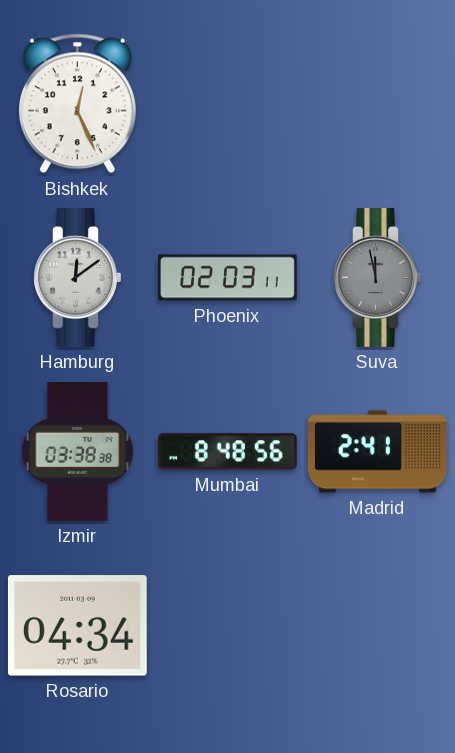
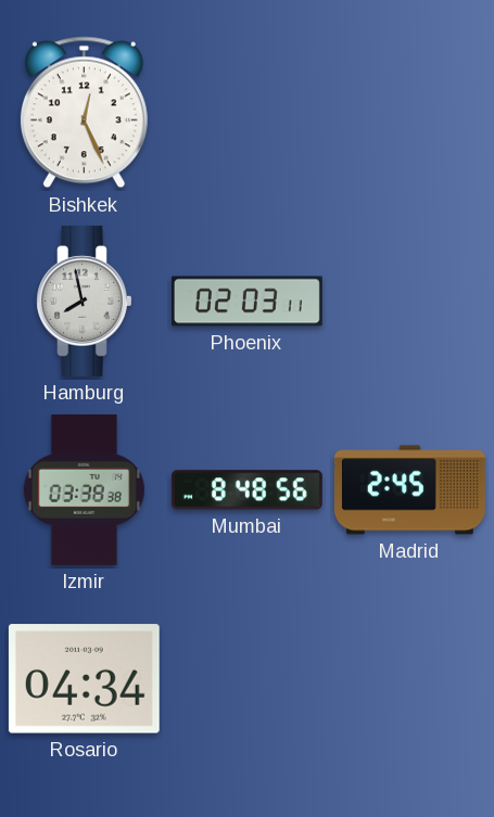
Hamburg: 12:09 -> 7:58 (85, 301)
Suva: 11:58 -> none (378, 277)
Madrid: 2:41 -> 2:45 (410, 490)
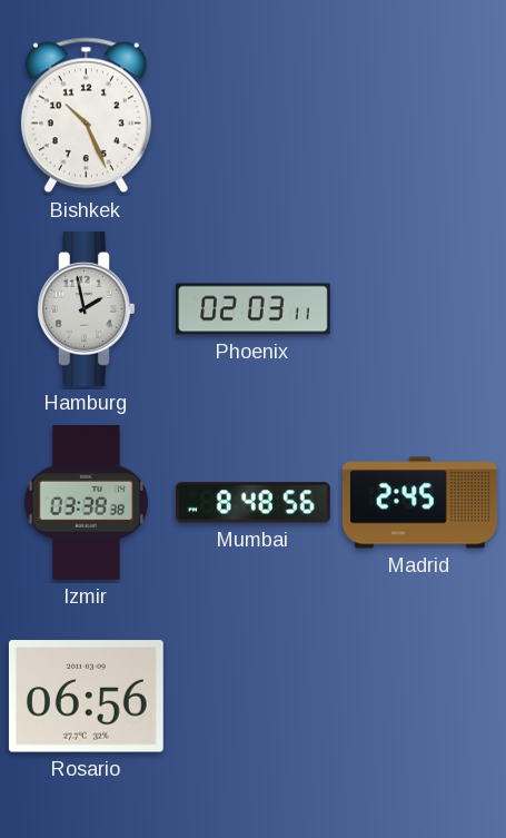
Bishkek: 12:26 -> 10:26 (86, 116)
Hamburg: 7:58 -> 1:58 (87, 308)
Rosario: 04:34 -> 06:56 (86, 697)
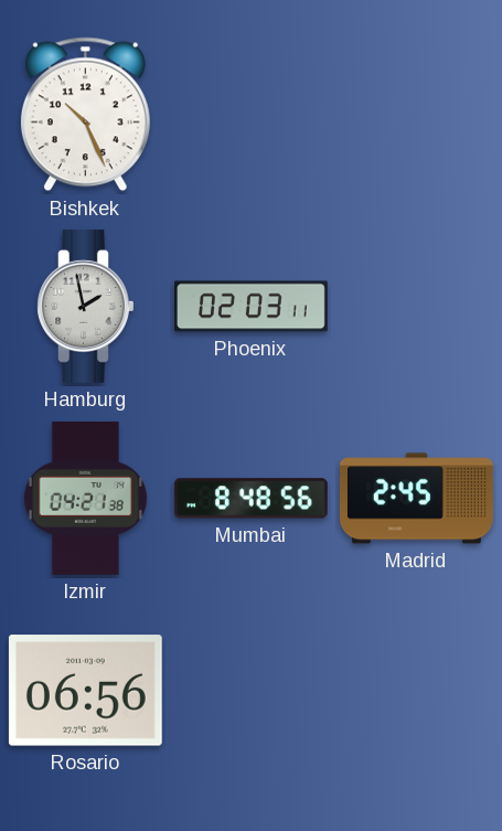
Izmir: 03:38 -> 04:21 (85, 498)
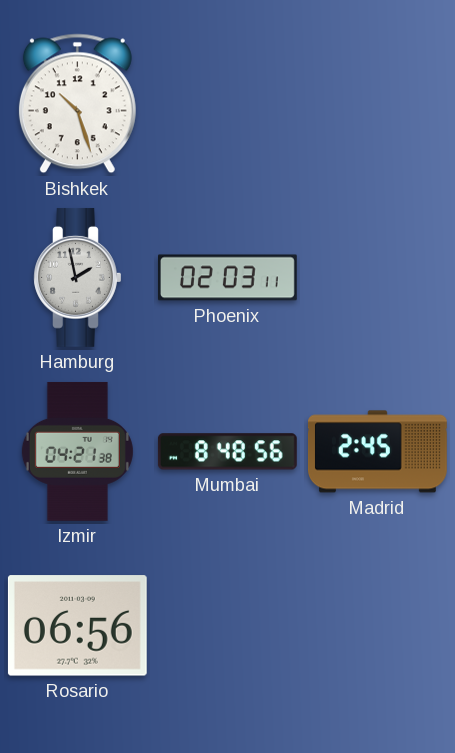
Bishkek: 10:26 -> 10:27 (77, 104)
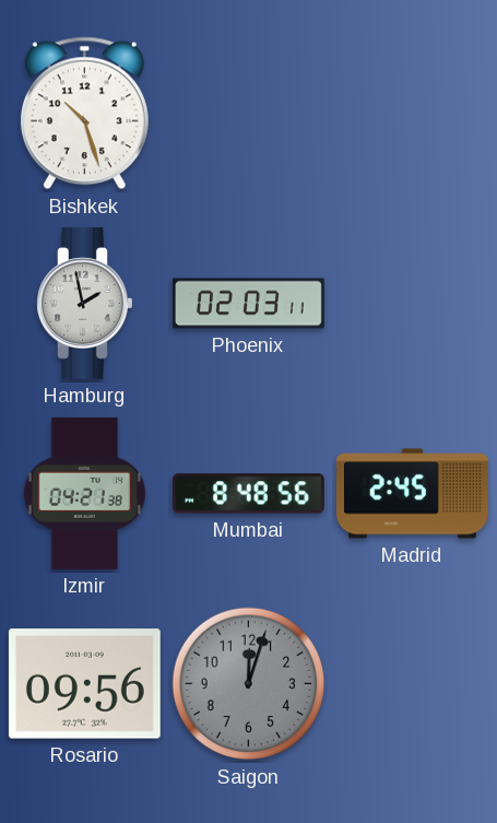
Rosario: 06:56 -> 09:56 (84, 684)
Saigon: none -> 12:03 (249, 684)
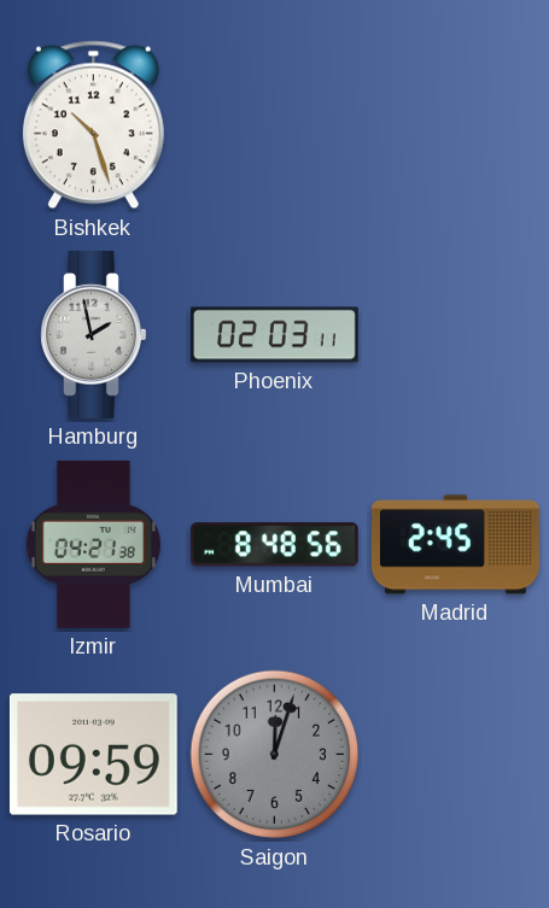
Rosario: 09:56 -> 09:59 (93, 755)
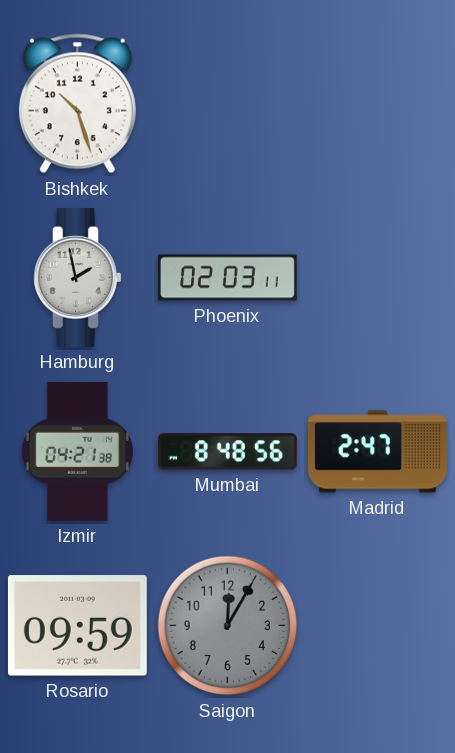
Madrid: 2:45 -> 2:47 (378, 452)
Saigon: 12:03 -> 12:05 (228, 626)
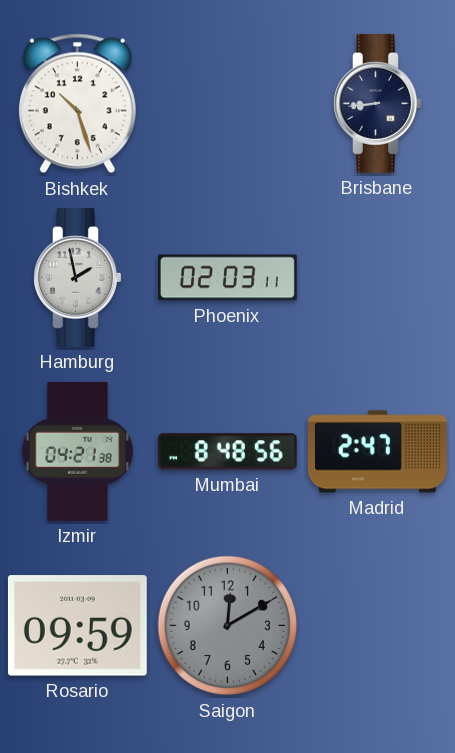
Brisbane: none -> 8:44 (378, 103)
Saigon: 12:05 -> 12:10 (228, 626)
